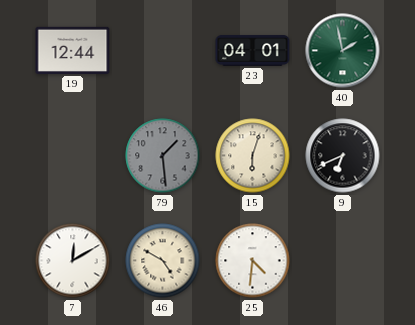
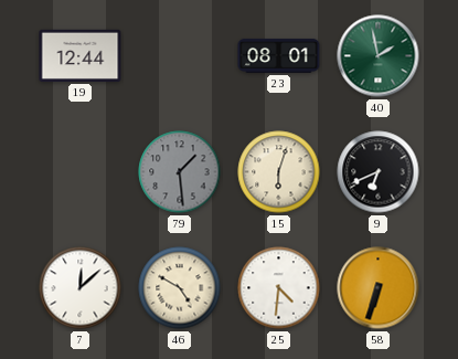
23: 04:01 -> 08:01 (279, 56)
7: 12:10 -> 12:08 (81, 288)
58: none -> 6:33 (379, 288)
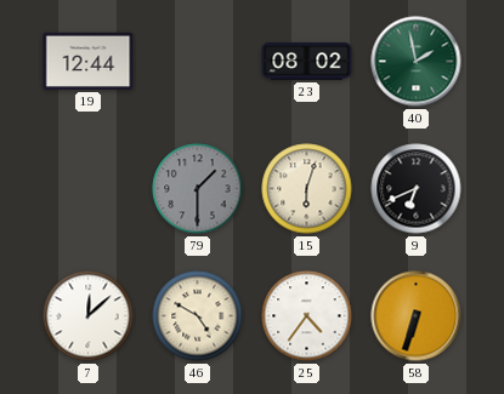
23: 08:01 -> 08:02 (307, 62)
79: 1:29 -> 1:30 (198, 189)
25: 4:31 -> 4:36 (307, 316)
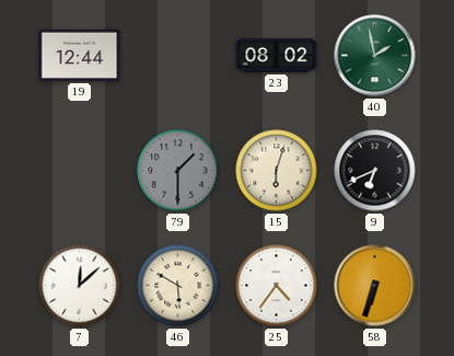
46: 4:50 -> 5:50 (178, 286)
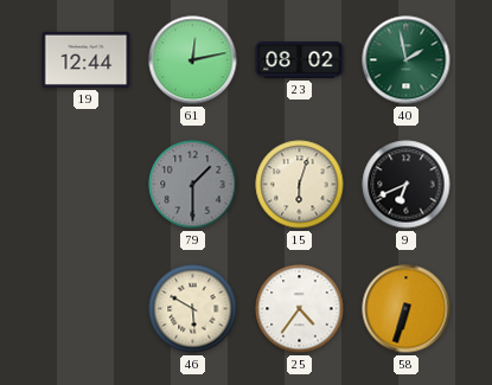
61: none -> 12:13 (193, 60)
7: 12:08 -> none (80, 286)
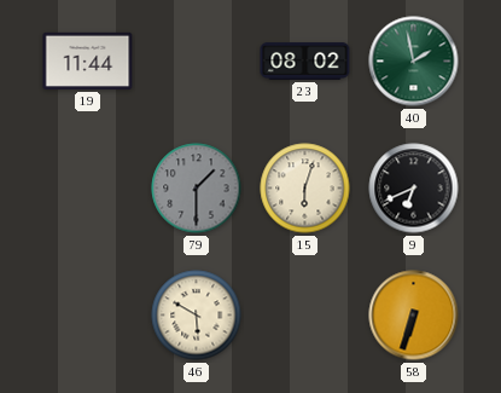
19: 12:44 -> 11:44 (88, 60)
61: 12:13 -> none (193, 60)
25: 4:36 -> none (300, 309)
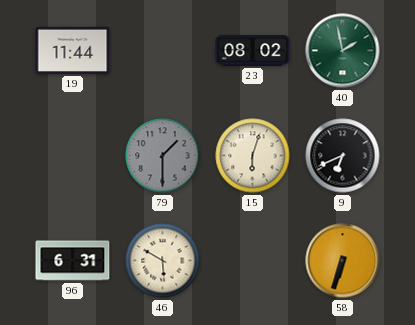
96: none -> 6:31 (73, 261)
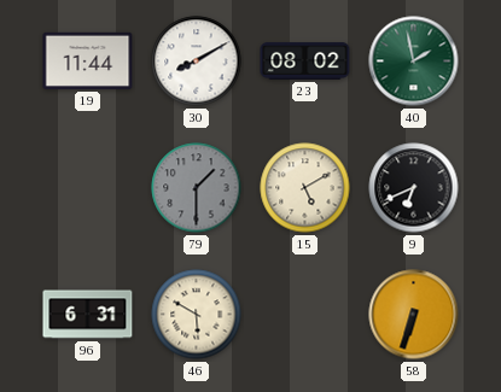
30: none -> 8:10 (197, 62)
15: 6:03 -> 5:10 (305, 188)
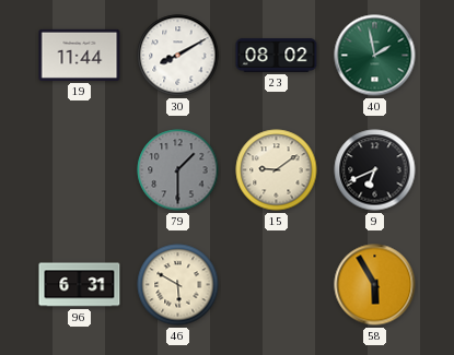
15: 5:10 -> 9:09 (277, 170)
58: 6:33 -> 5:55 (375, 285)
